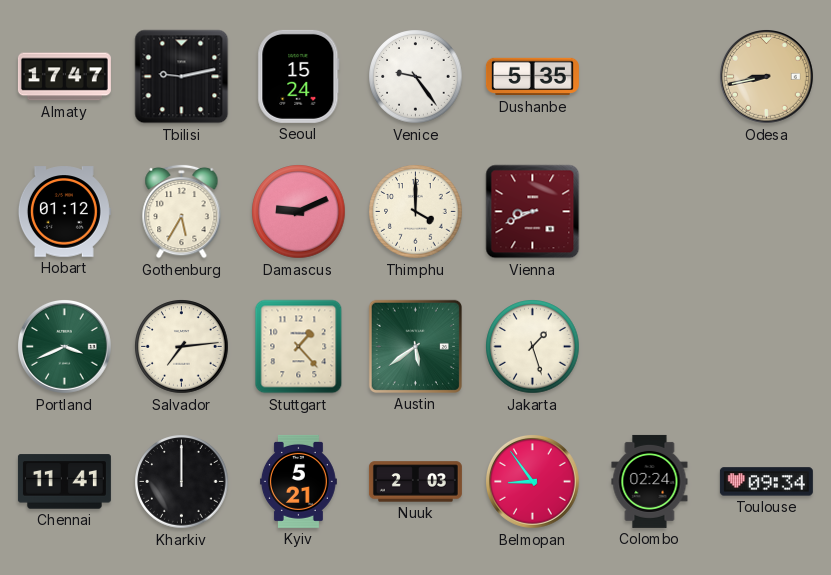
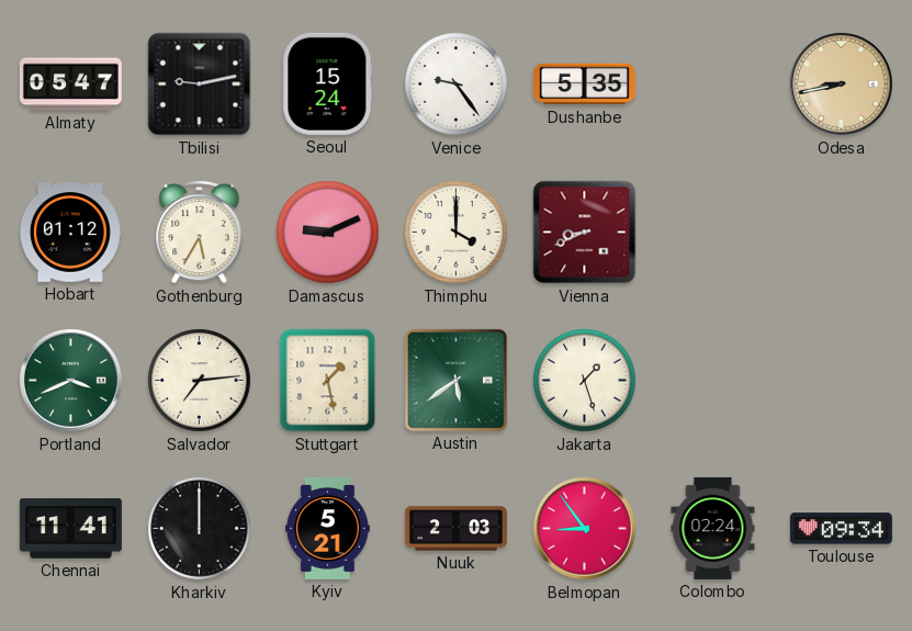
Almaty: 17:47 -> 05:47 (70, 84)
Stuttgart: 1:23 -> 1:28 (328, 381)
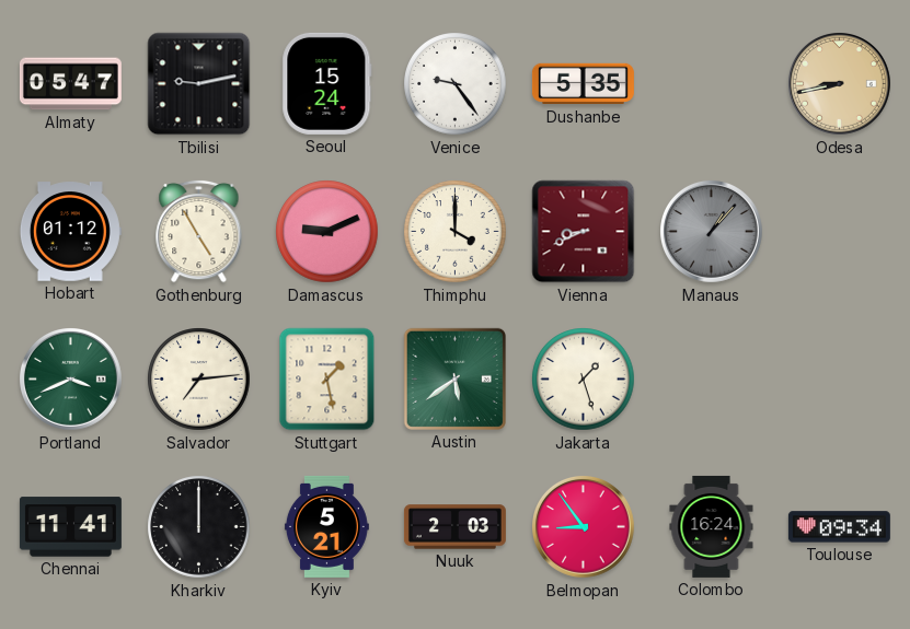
Gothenburg: 5:35 -> 4:55 (199, 231)
Manaus: none -> 1:07 (712, 232)
Colombo: 02:24 -> 16:24 (712, 526)
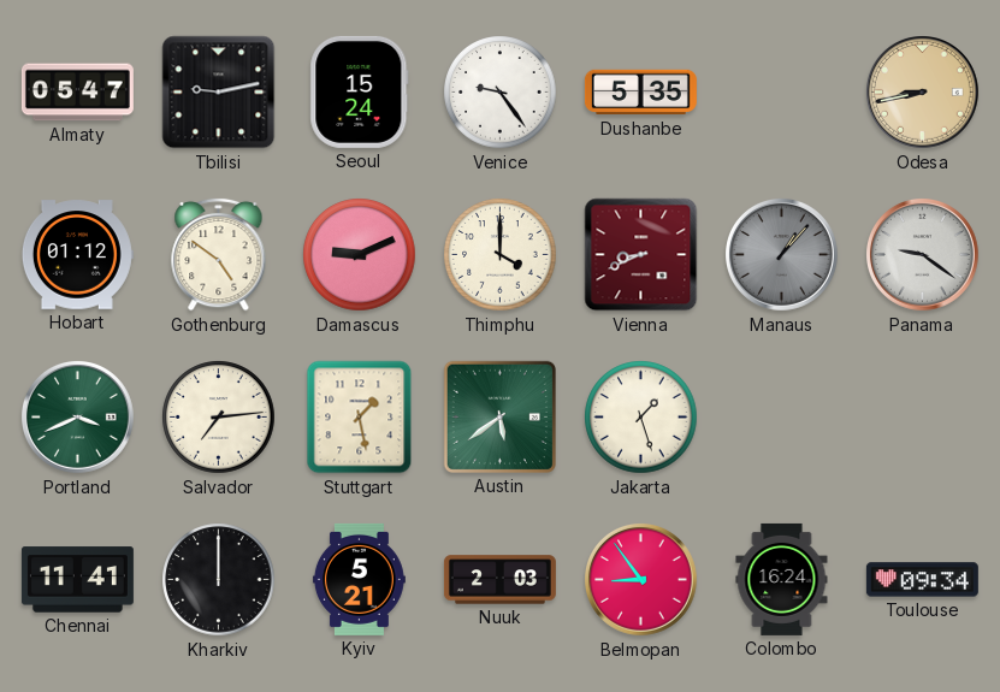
Gothenburg: 4:55 -> 4:51 (219, 254)
Panama: none -> 9:21 (923, 255)
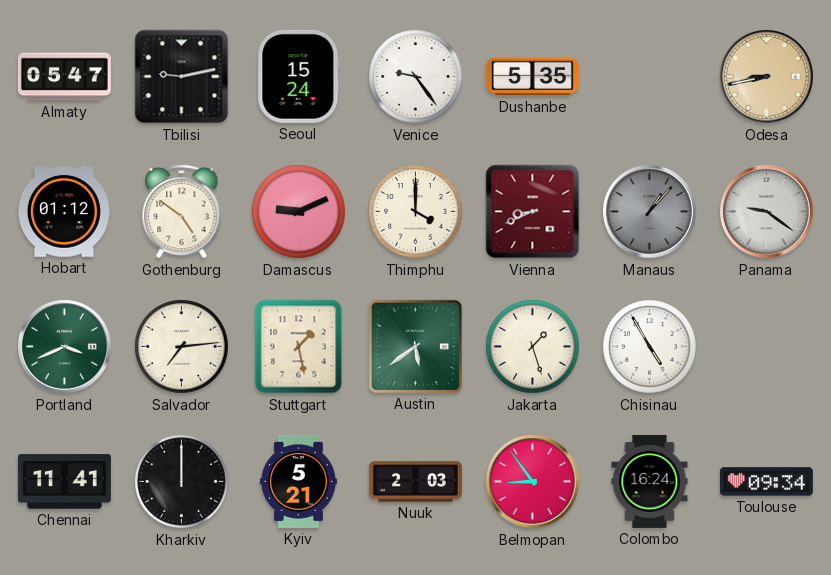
Chisinau: none -> 4:55 (650, 347)
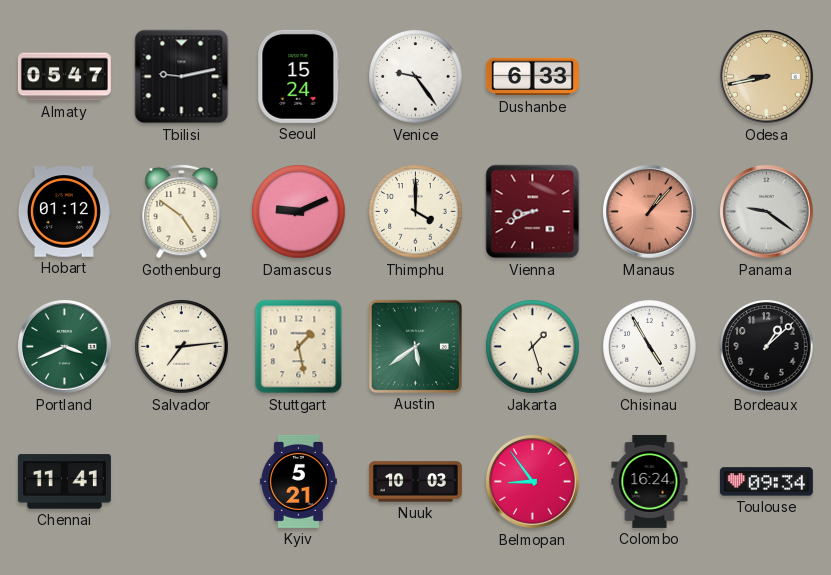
Dushanbe: 5:35 -> 6:33 (532, 77)
Manaus dial: grey -> salmon (650, 212)
Bordeaux: none -> 1:08 (767, 347)
Kharkiv: 12:00 -> none (182, 482)
Nuuk: 2:03 -> 10:03 (415, 482)
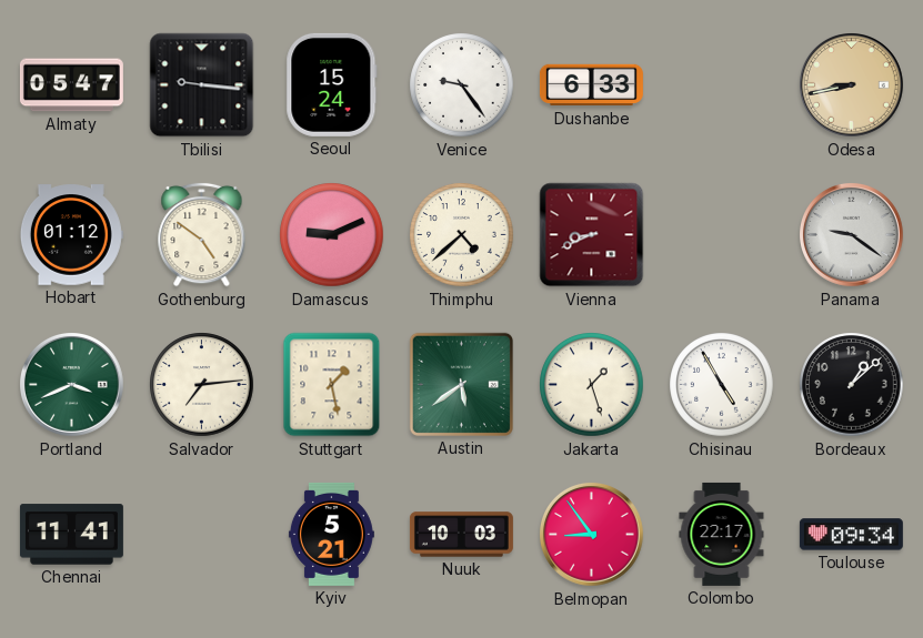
Tbilisi: 9:13 -> 9:16 (202, 85)
Thimphu: 4:00 -> 4:38 (462, 235)
Manaus: 1:07 -> none (650, 212)
Colombo: 16:24 -> 22:17 (722, 534)
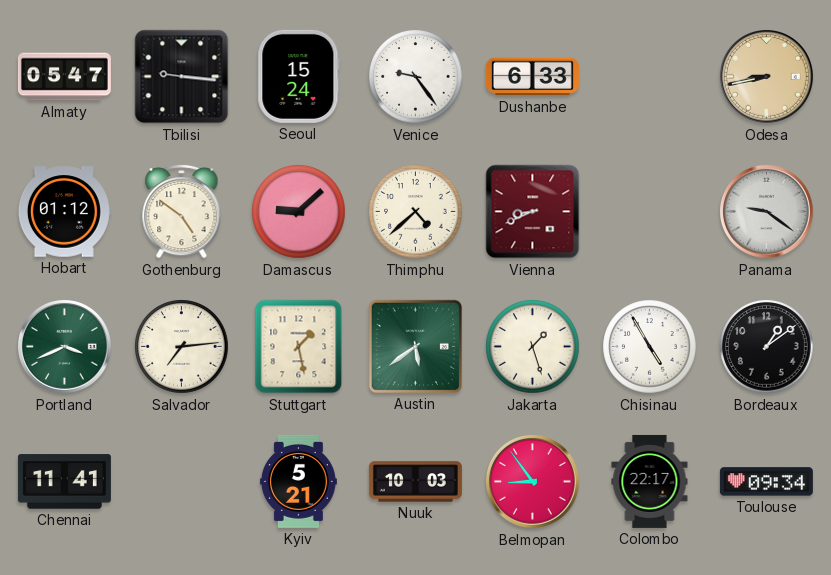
Damascus: 9:11 -> 9:08 (299, 212)
Bordeaux: 1:08 -> 1:09 (767, 347)
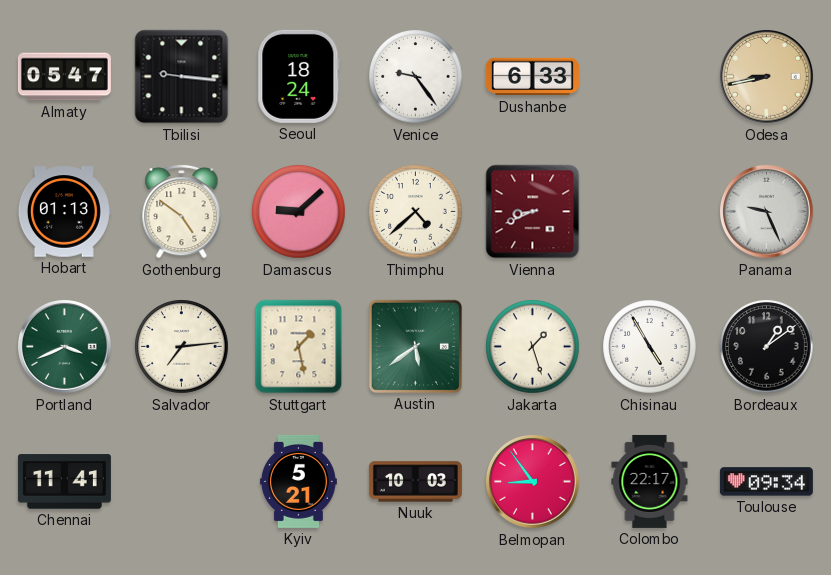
Seoul: 15:24 -> 18:24 (299, 76)
Hobart: 01:12 -> 01:13 (64, 212)
Panama: 9:21 -> 9:26 (767, 212)
